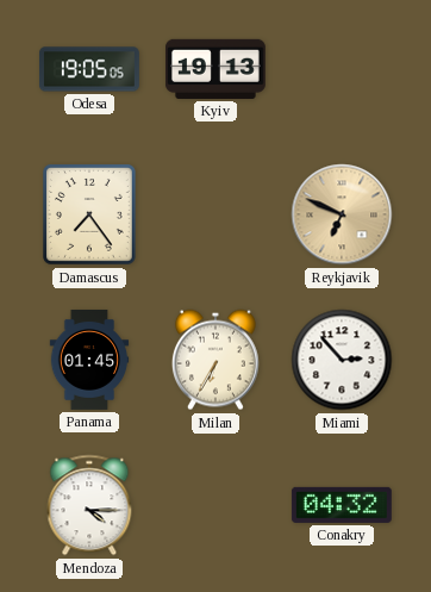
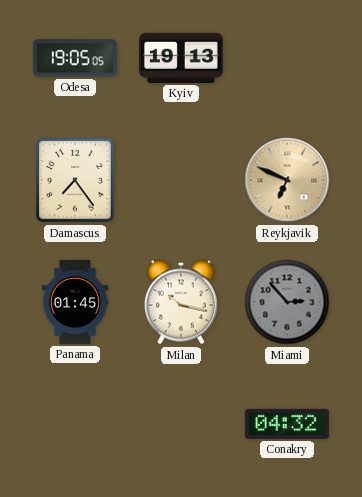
Milan: 6:35 -> 10:17 (181, 302)
Miami dial: white -> grey (287, 302)
Mendoza: 4:15 -> none (89, 505)
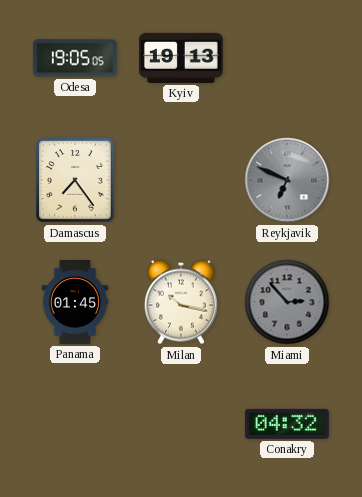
Reykjavik dial: champagne -> grey (287, 180)
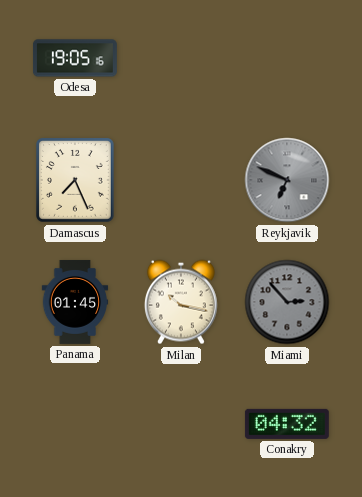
Odesa: 19:05:05 -> 19:05:16 (75, 58)
Kyiv: 19:13 -> none (181, 58)
Damascus: 7:24 -> 7:26 (76, 181)
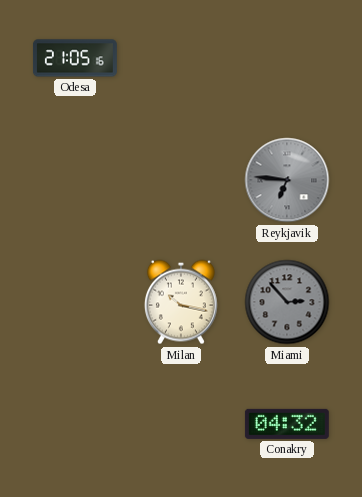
Odesa: 19:05 -> 21:05 (75, 58)
Damascus: 7:26 -> none (76, 181)
Reykjavik: 6:49 -> 6:46 (287, 180)
Panama: 01:45 -> none (75, 302)
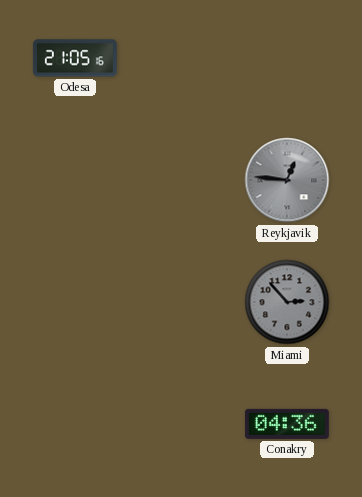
Reykjavik: 6:46 -> 12:46 (287, 180)
Milan: 10:17 -> none (181, 302)
Conakry: 04:32 -> 04:36 (287, 424)
